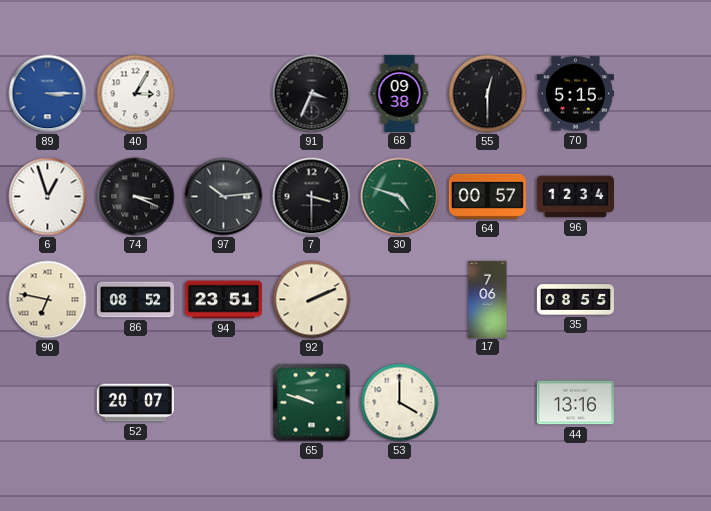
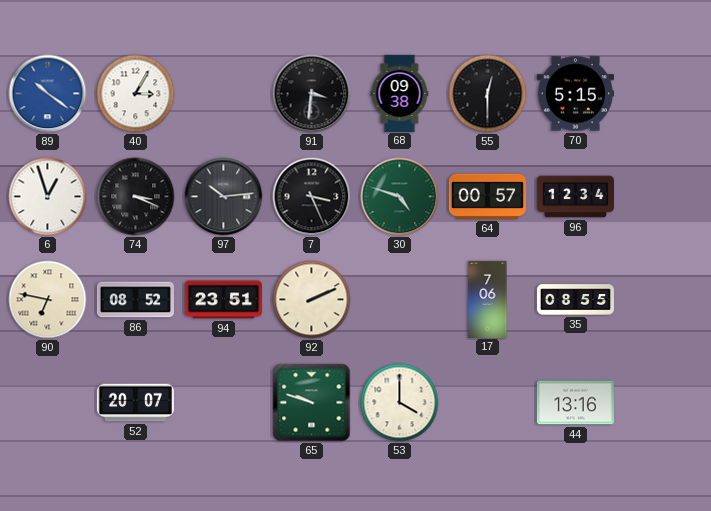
89: 3:15 -> 10:21 (48, 94)
91: 3:34 -> 3:31 (312, 94)
7: 3:30 -> 3:26 (312, 197)
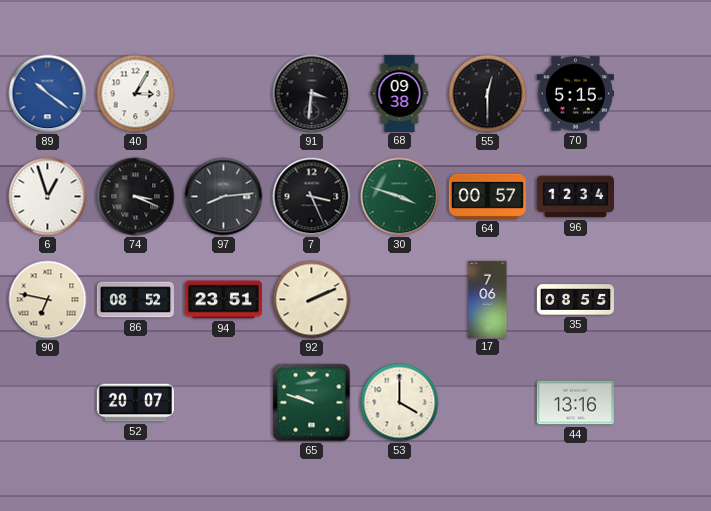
97: 10:14 -> 8:14 (224, 197)
30: 4:48 -> 3:48 (400, 197)
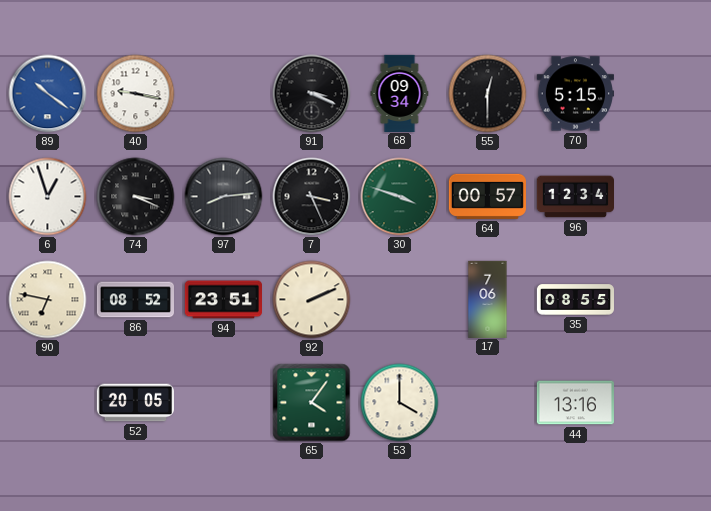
40: 3:05 -> 9:17 (136, 94)
91: 3:31 -> 3:19 (312, 94)
68: 09:38 -> 09:34 (400, 93)
52: 20:07 -> 20:05 (135, 403)
65: 9:48 -> 4:06 (312, 403)
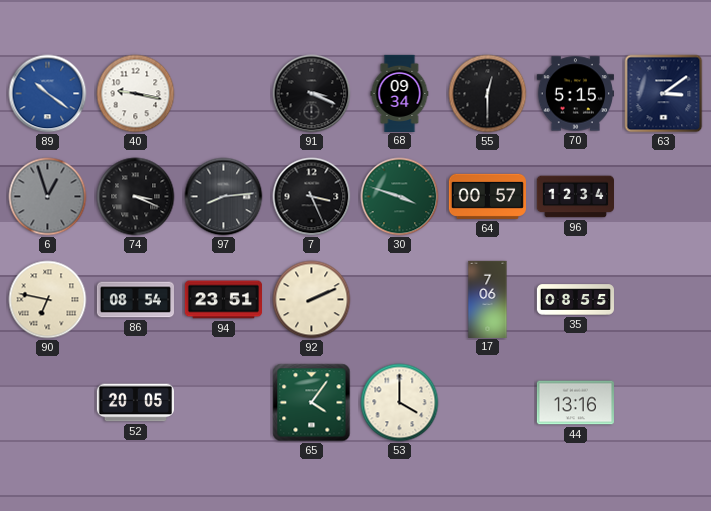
63: none -> 3:09 (664, 94)
6 dial: white -> grey (48, 197)
86: 08:52 -> 08:54 (135, 300)
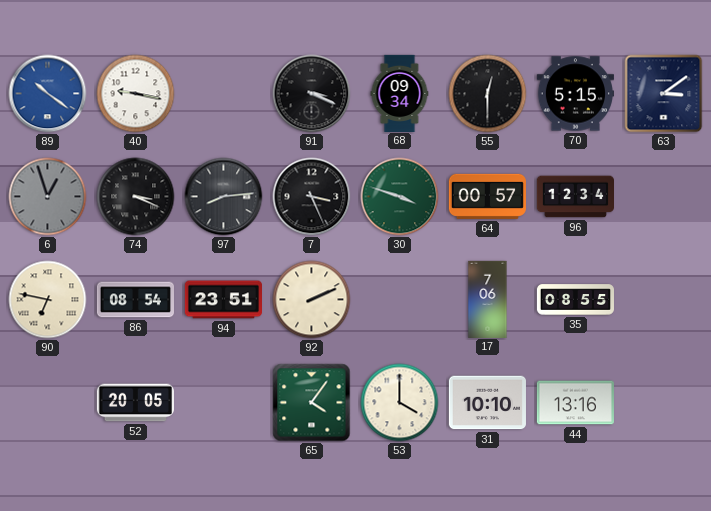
31: none -> 10:10 (487, 403)
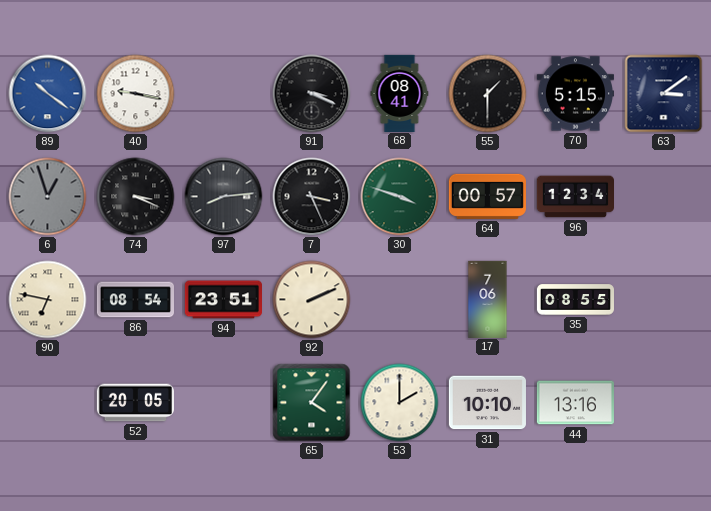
68: 09:34 -> 08:41 (400, 93)
55: 12:30 -> 1:30 (488, 94)
53: 4:00 -> 2:00 (400, 403)
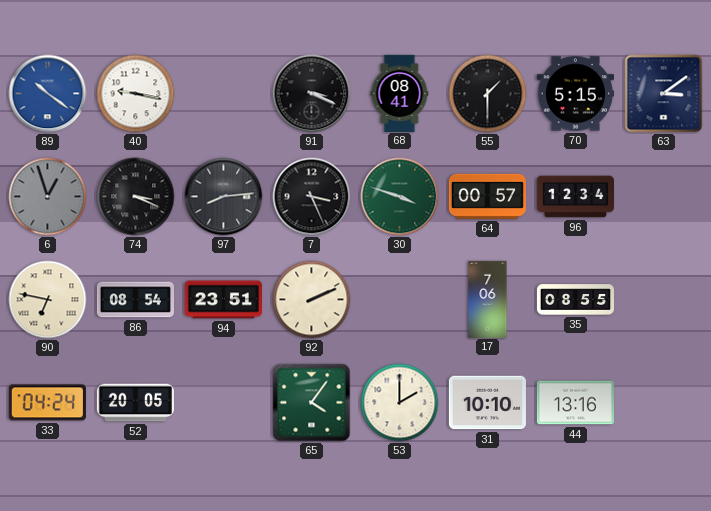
33: none -> 04:24 (47, 403)
